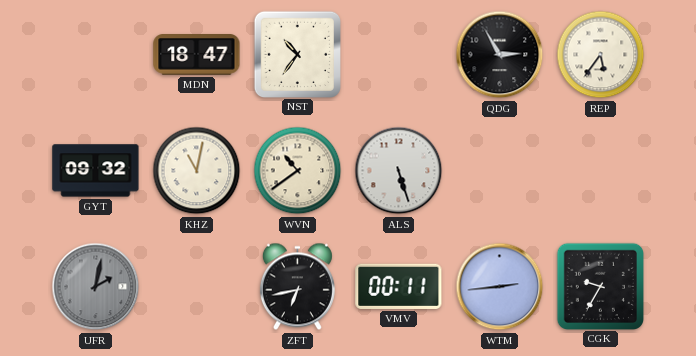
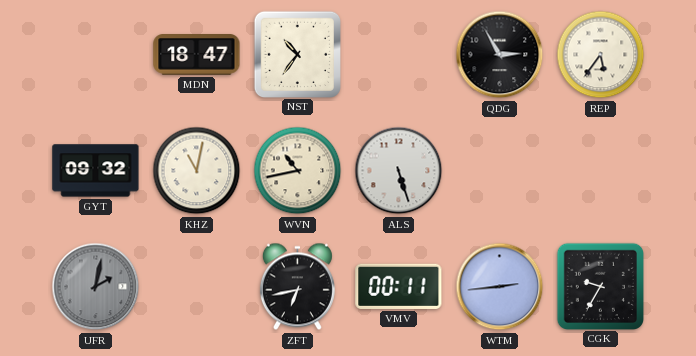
WVN: 10:39 -> 10:43 (298, 171)
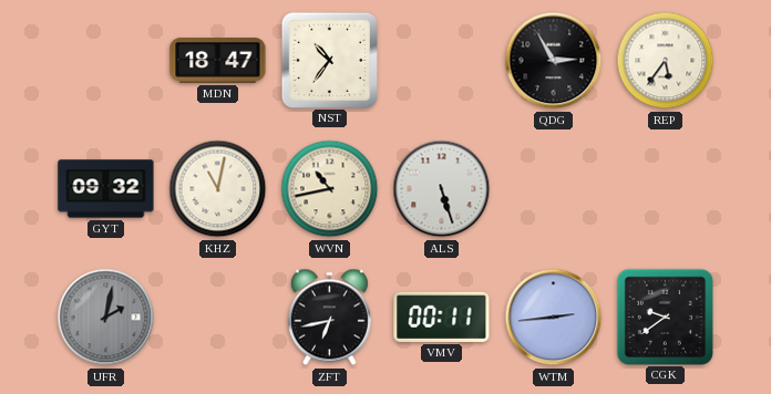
CGK: 9:35 -> 9:39 (665, 317)
